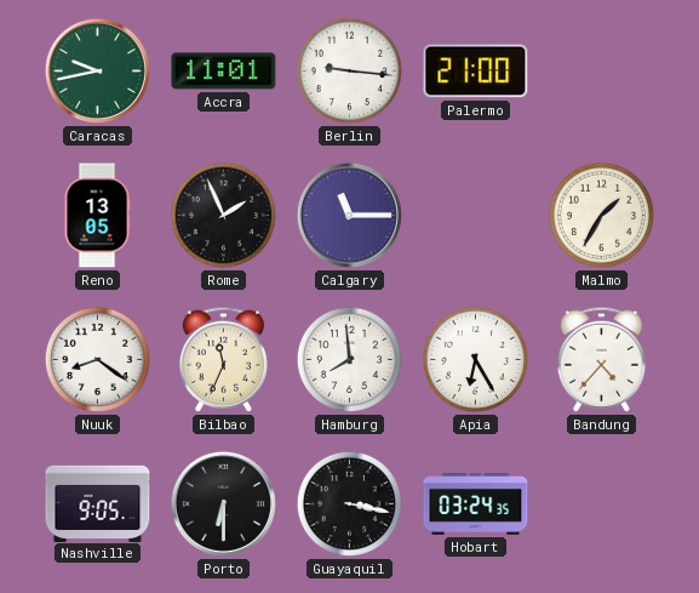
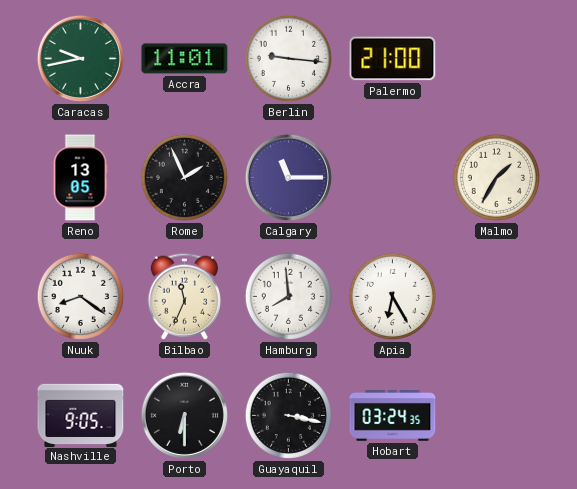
Bandung: 4:37 -> none (601, 359)
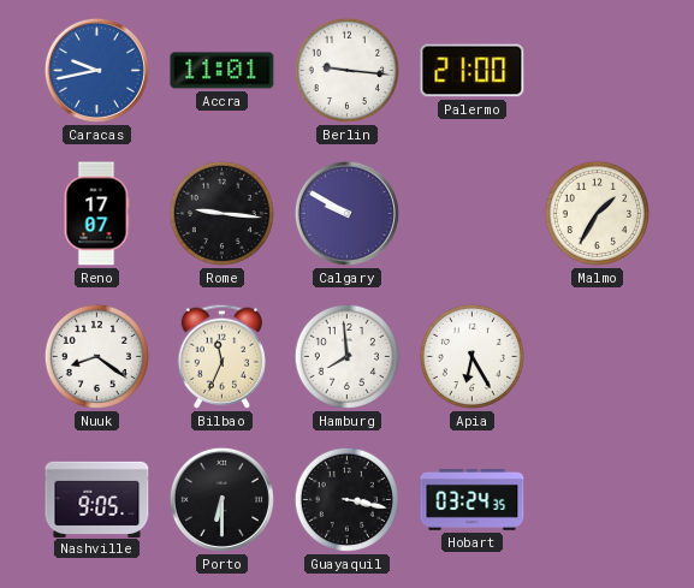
Caracas dial: green -> blue (96, 70)
Reno: 13:05 -> 17:07 (96, 214)
Rome: 1:56 -> 9:16 (221, 213)
Calgary: 11:15 -> 9:50 (346, 213)
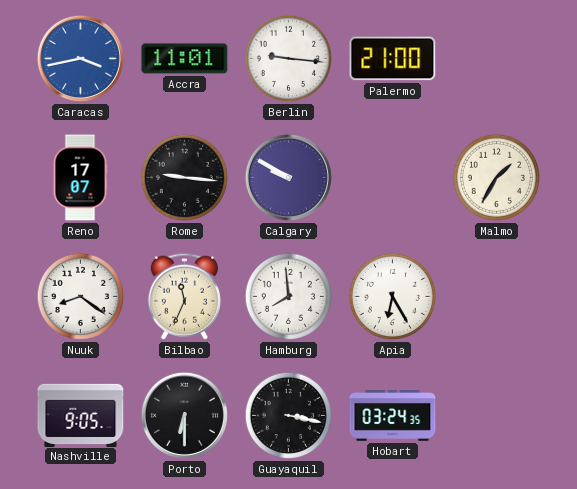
Caracas: 9:43 -> 3:43 (80, 58)
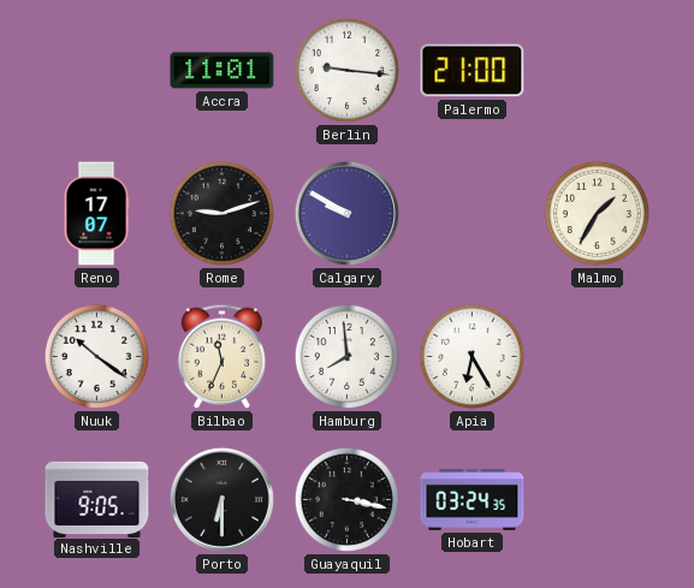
Caracas: 3:43 -> none (80, 58)
Rome: 9:16 -> 9:12 (221, 213)
Nuuk: 8:21 -> 10:21 (96, 356)
